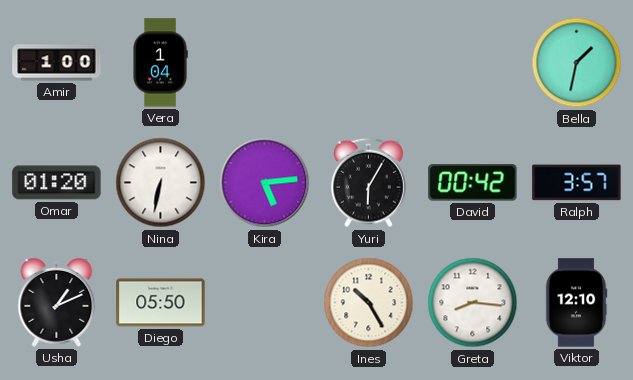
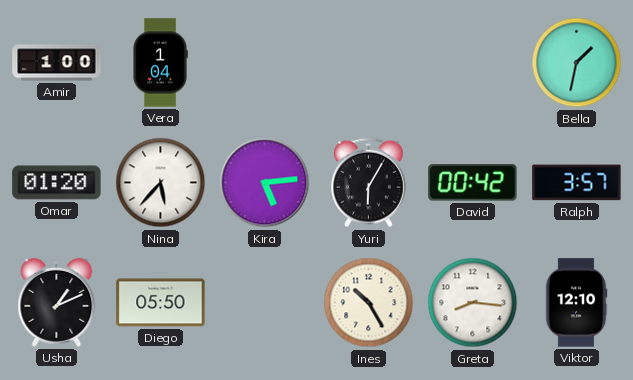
Nina: 6:32 -> 5:37 (161, 183)
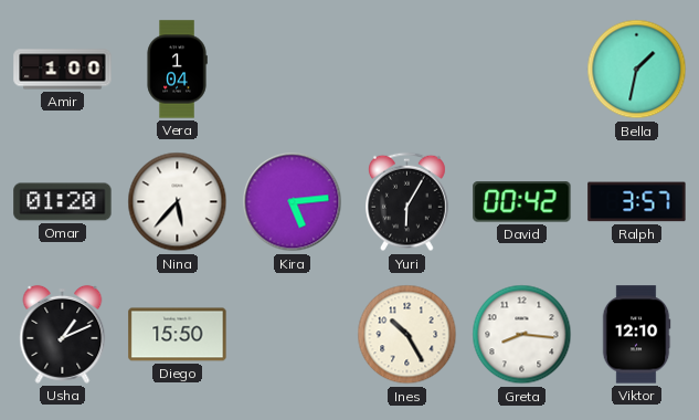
Diego: 05:50 -> 15:50 (178, 335)
